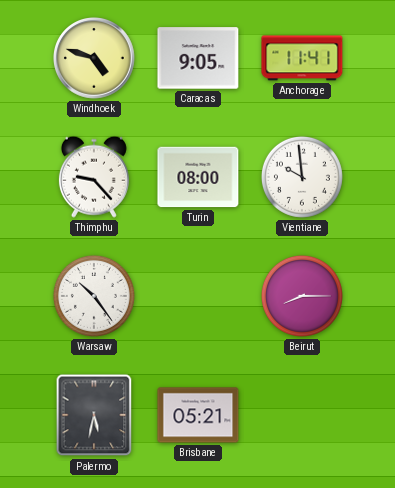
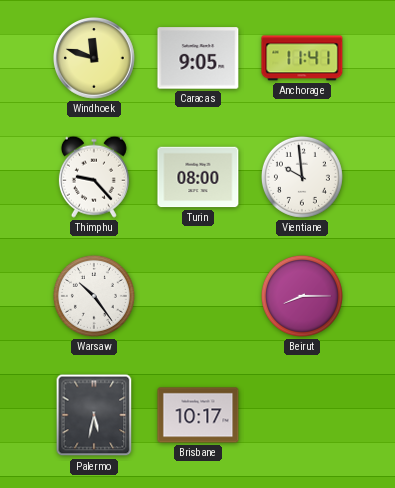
Windhoek: 4:48 -> 11:48 (95, 59)
Brisbane: 05:21 -> 10:17 (198, 415)
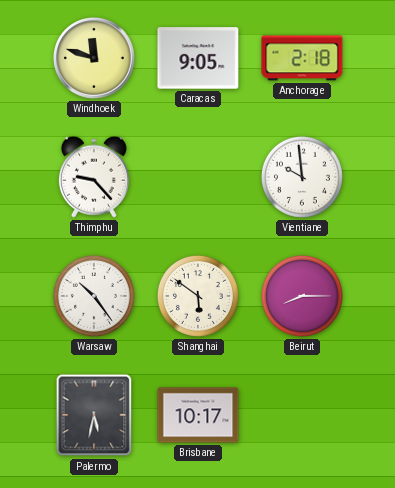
Anchorage: 11:41 -> 2:18 (302, 58)
Turin: 08:00 -> none (198, 177)
Shanghai: none -> 5:51 (198, 296)
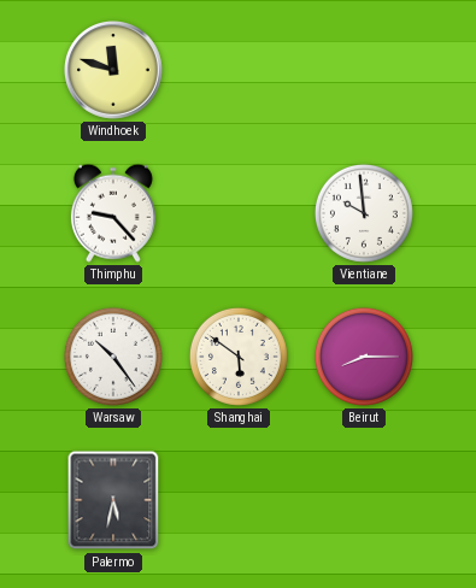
Caracas: 9:05 -> none (198, 58)
Anchorage: 2:18 -> none (302, 58)
Brisbane: 10:17 -> none (198, 415)
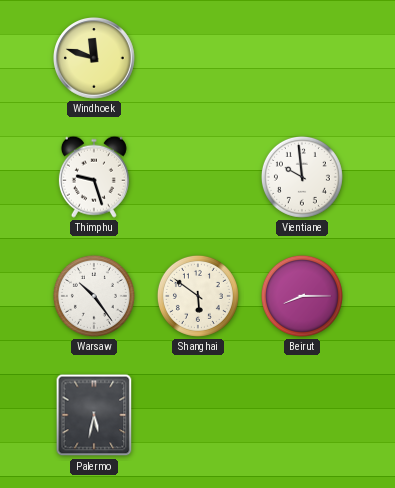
Thimphu: 9:23 -> 9:27 (94, 177)
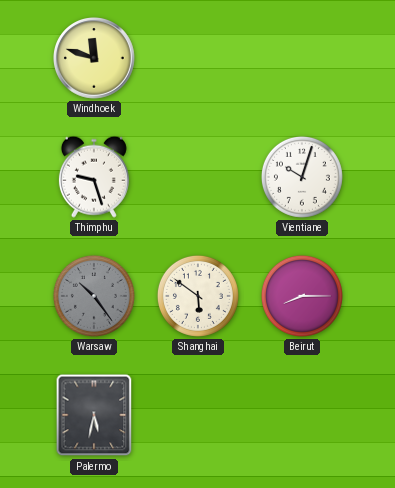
Vientiane: 9:59 -> 10:03 (302, 177)
Warsaw dial: white -> grey (94, 296)
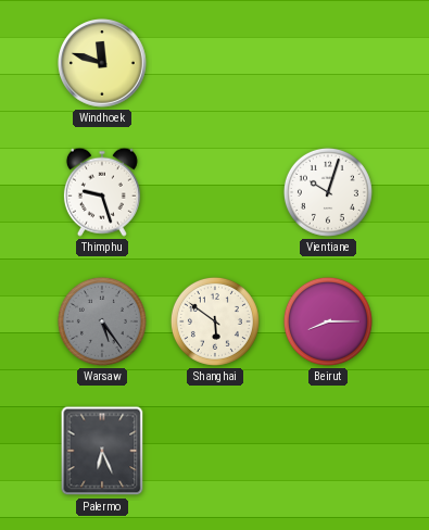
Warsaw: 10:24 -> 5:24 (102, 321)
Palermo: 5:32 -> 6:26 (102, 451)
